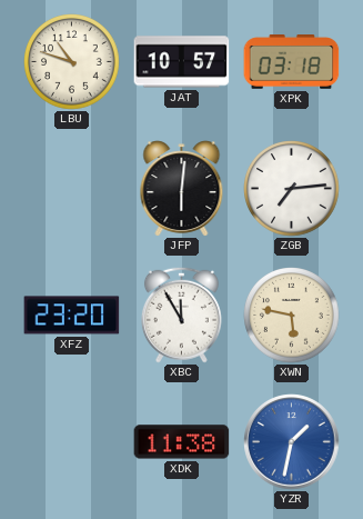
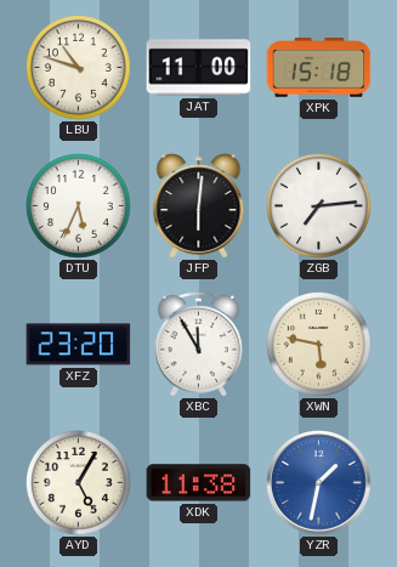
JAT: 10:57 -> 11:00 (199, 68)
XPK: 03:18 -> 15:18 (319, 68)
DTU: none -> 5:34 (79, 206)
AYD: none -> 5:05 (79, 483)
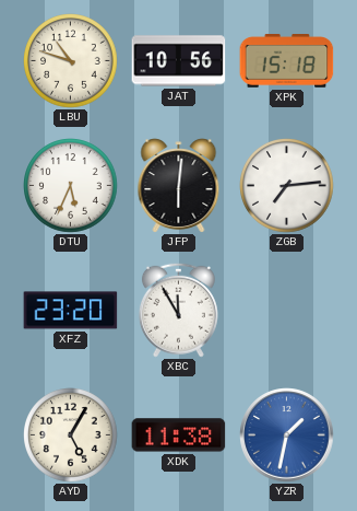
JAT: 11:00 -> 10:56 (179, 61)
XWN: 5:47 -> none (319, 345)
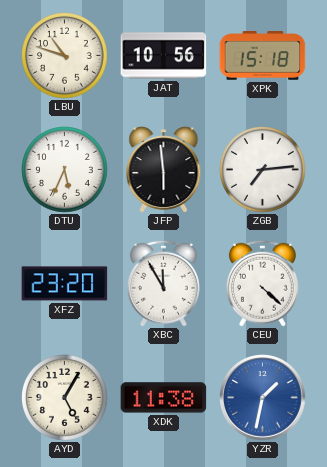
JFP: 6:01 -> 5:59 (164, 170)
CEU: none -> 4:22 (262, 283)
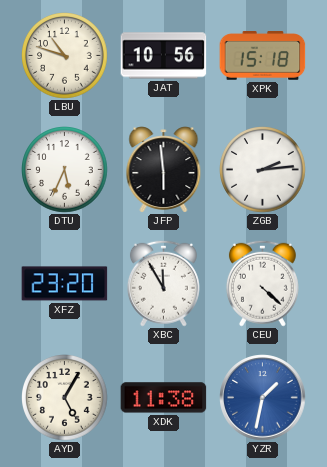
ZGB: 7:14 -> 2:14 (263, 170)
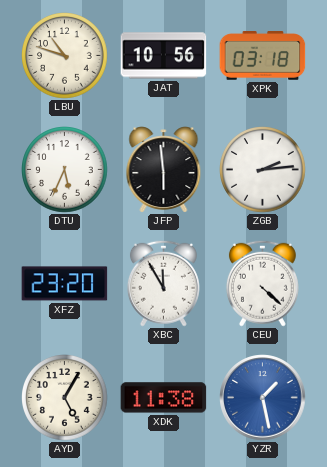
XPK: 15:18 -> 03:18 (263, 56)
YZR: 1:32 -> 1:28 (263, 398)
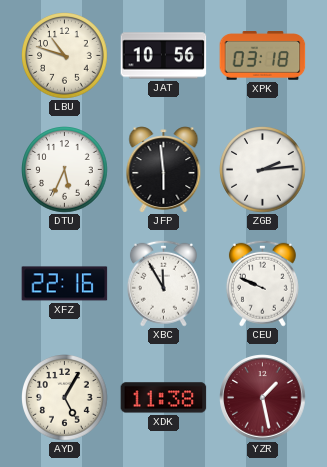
XFZ: 23:20 -> 22:16 (65, 284)
CEU: 4:22 -> 9:49 (262, 283)
YZR dial: blue -> burgundy (263, 398)
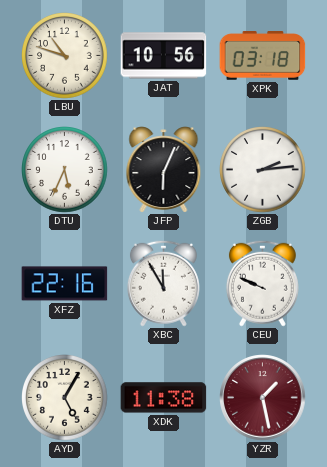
JFP: 5:59 -> 6:04 (164, 170)
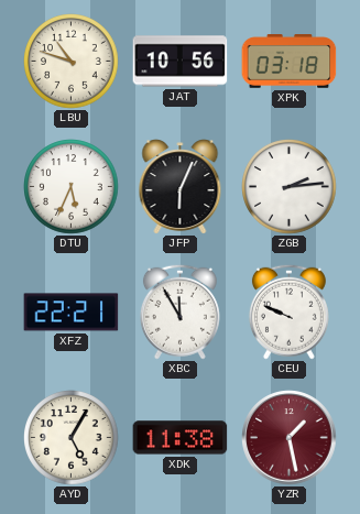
XFZ: 22:16 -> 22:21 (72, 313)
